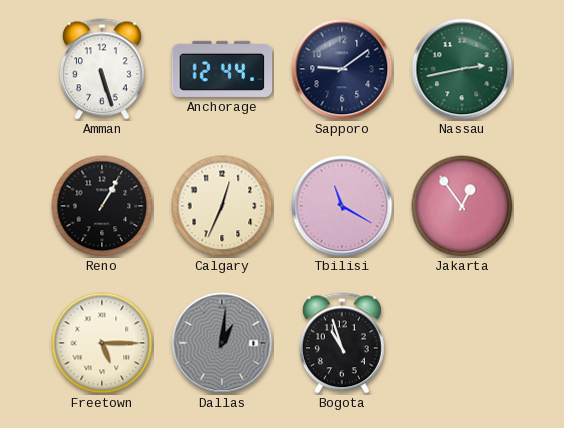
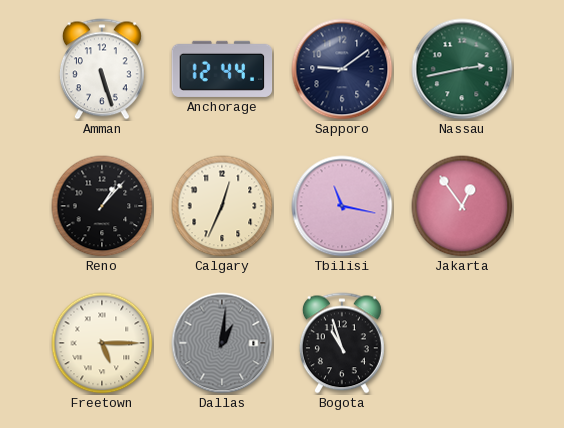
Reno: 1:05 -> 1:07 (102, 206)
Tbilisi: 11:20 -> 11:17 (342, 206)
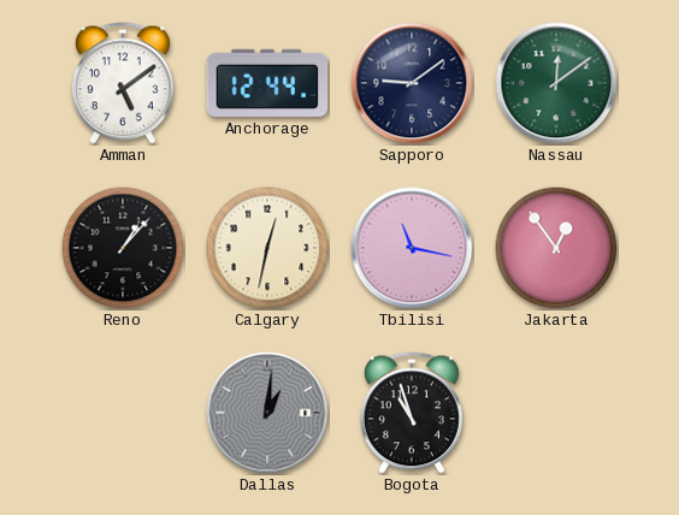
Amman: 5:27 -> 5:09 (123, 83)
Nassau: 2:43 -> 12:09 (556, 83)
Calgary: 12:34 -> 12:32 (267, 248)
Freetown: 5:15 -> none (102, 343)
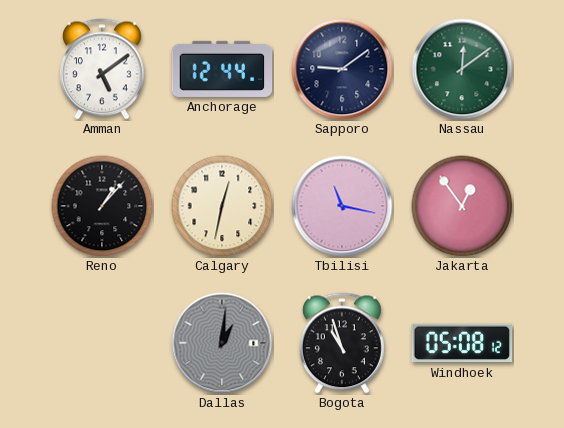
Windhoek: none -> 05:08 (462, 343)
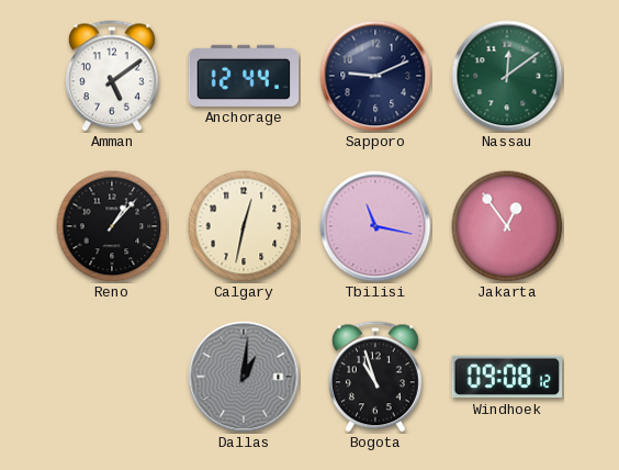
Sapporo: 9:09 -> 9:11 (375, 76)
Windhoek: 05:08 -> 09:08 (507, 377)
